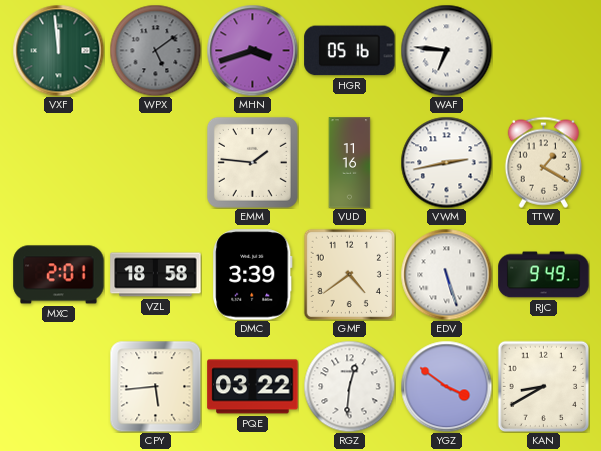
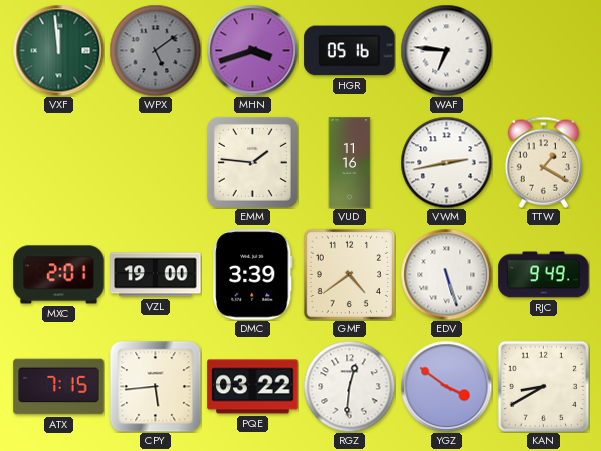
VZL: 18:58 -> 19:00 (156, 275)
ATX: none -> 7:15 (59, 387)
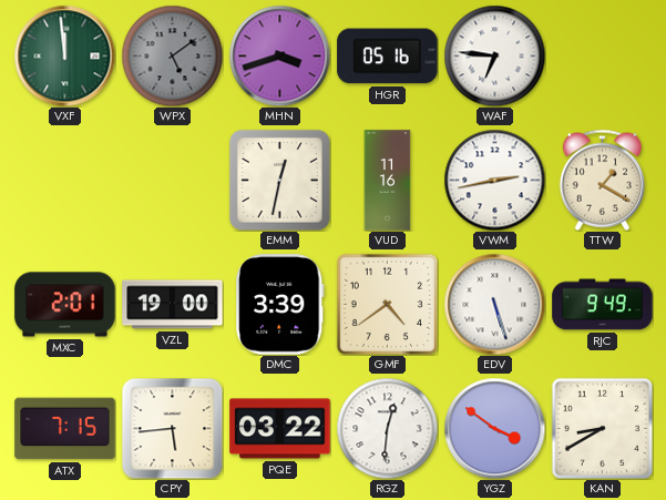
EMM: 1:46 -> 12:32 (279, 180)
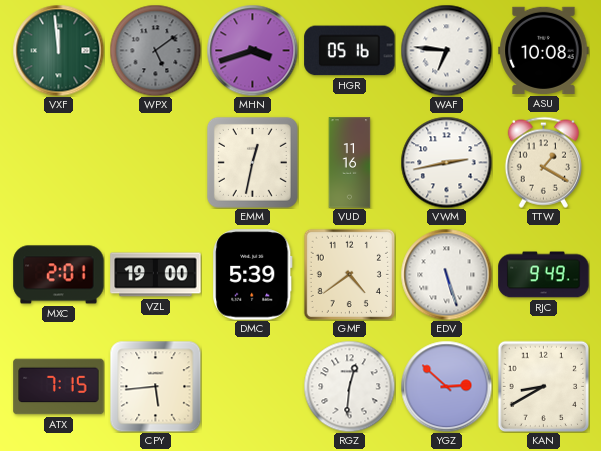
ASU: none -> 10:08 (544, 50)
DMC: 3:39 -> 5:39 (253, 275)
PQE: 03:22 -> none (280, 429)
YGZ: 3:51 -> 2:52 (446, 386)
